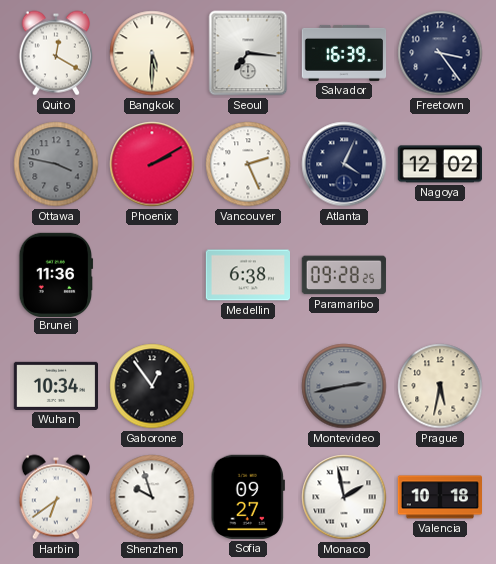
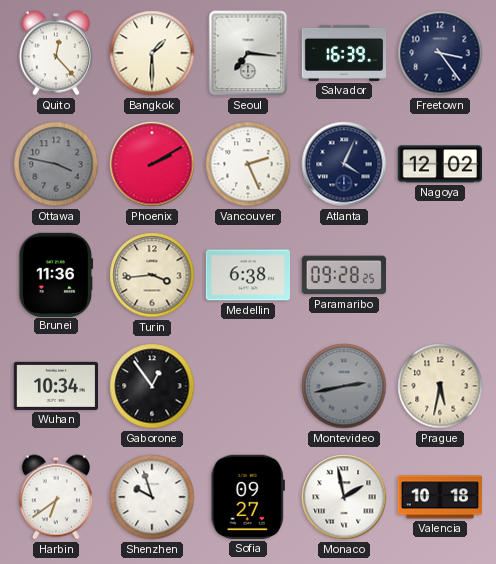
Quito: 12:20 -> 12:23 (56, 53)
Bangkok: 5:30 -> 1:30 (152, 53)
Turin: none -> 3:44 (152, 275)
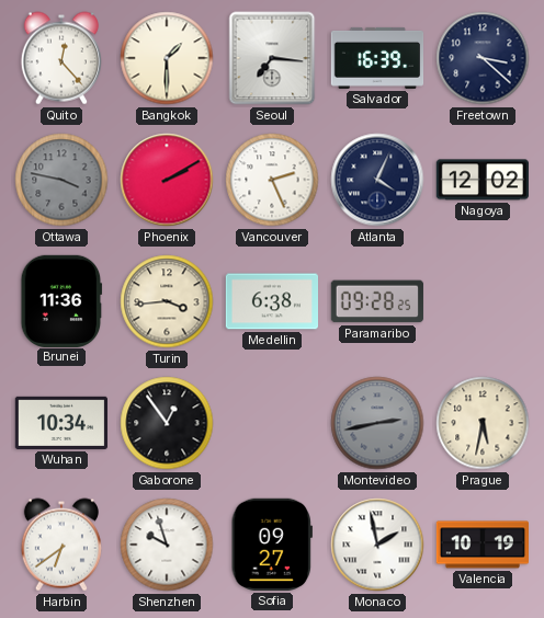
Freetown: 3:24 -> 3:22 (483, 58)
Valencia: 10:18 -> 10:19 (481, 545)
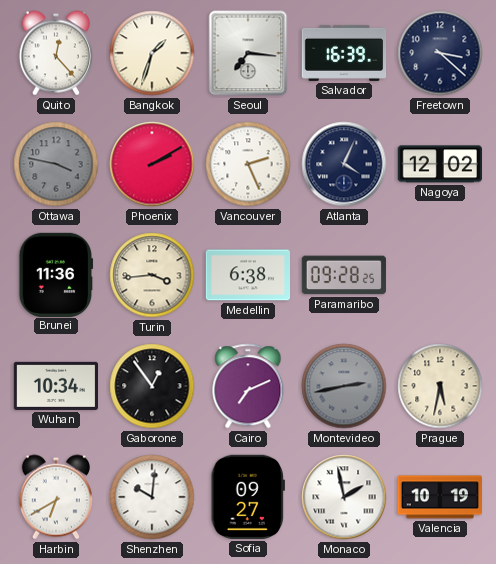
Bangkok: 1:30 -> 1:33 (152, 53)
Cairo: none -> 7:11 (248, 386)
Harbin: 6:39 -> 6:40 (56, 497)
Shenzhen: 9:57 -> 10:01 (152, 497)
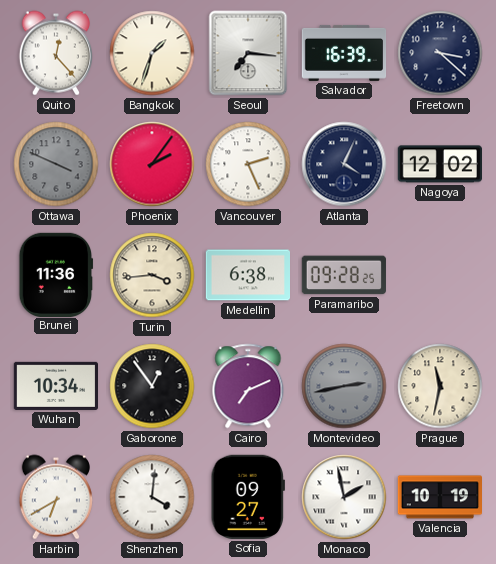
Ottawa: 3:47 -> 3:49 (56, 164)
Phoenix: 2:10 -> 2:06 (152, 164)
Prague: 5:32 -> 11:32 (440, 386)
Shenzhen: 10:01 -> 4:01 (152, 497)
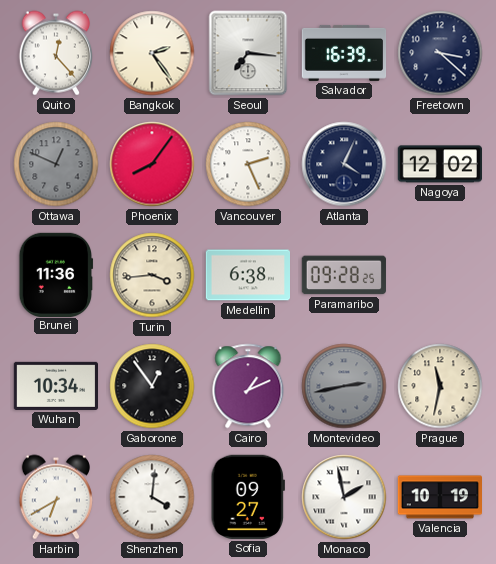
Bangkok: 1:33 -> 2:24 (152, 53)
Ottawa: 3:49 -> 12:49 (56, 164)
Phoenix: 2:06 -> 8:06 (152, 164)
Cairo: 7:11 -> 1:11 (248, 386)
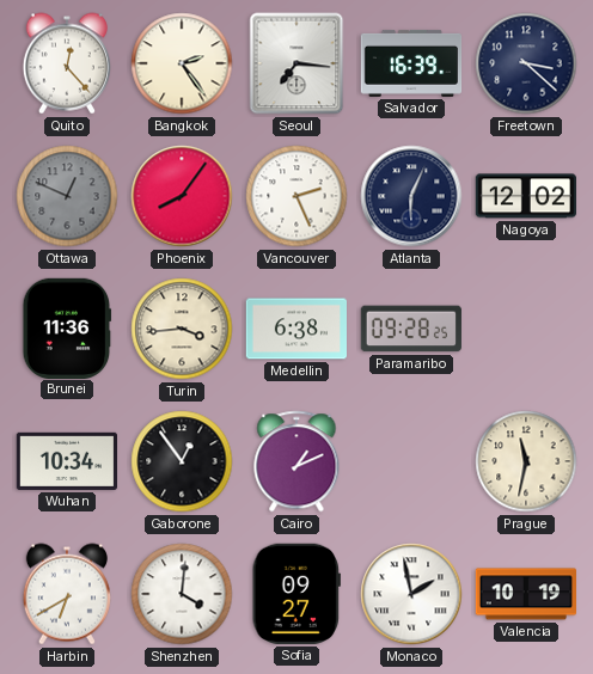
Atlanta: 4:04 -> 6:04 (411, 196)
Montevideo: 2:43 -> none (344, 386)
